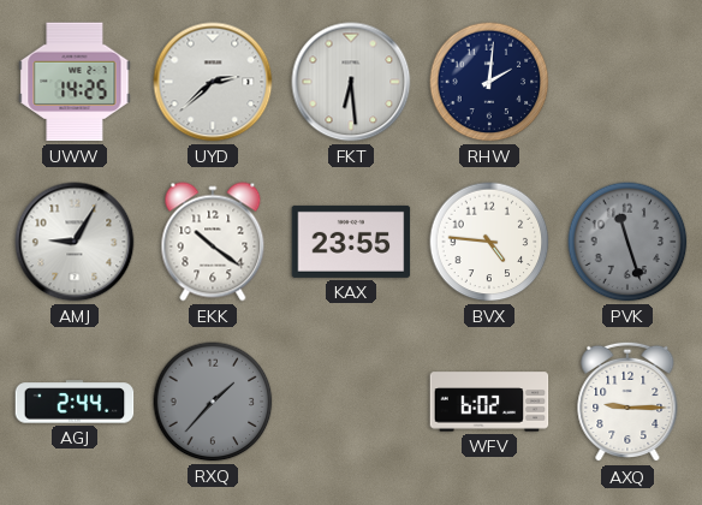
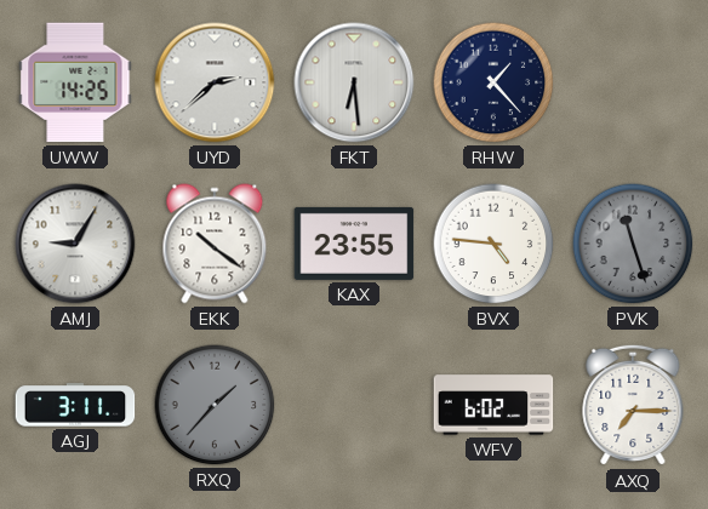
RHW: 2:01 -> 1:23 (493, 82)
AGJ: 2:44 -> 3:11 (75, 405)
AXQ: 9:15 -> 7:15 (633, 405)
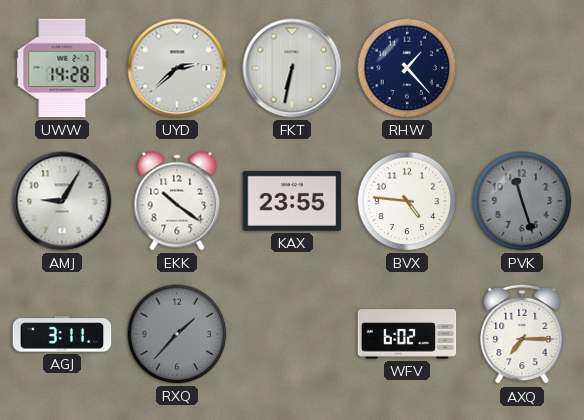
UWW: 14:25 -> 14:28 (62, 68)
FKT: 6:29 -> 6:32 (292, 68)
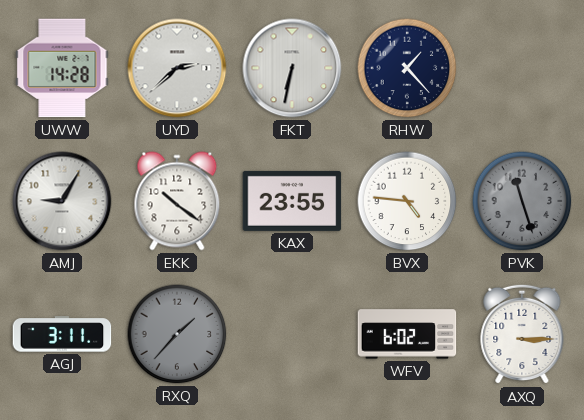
AXQ: 7:15 -> 3:15 (522, 334)
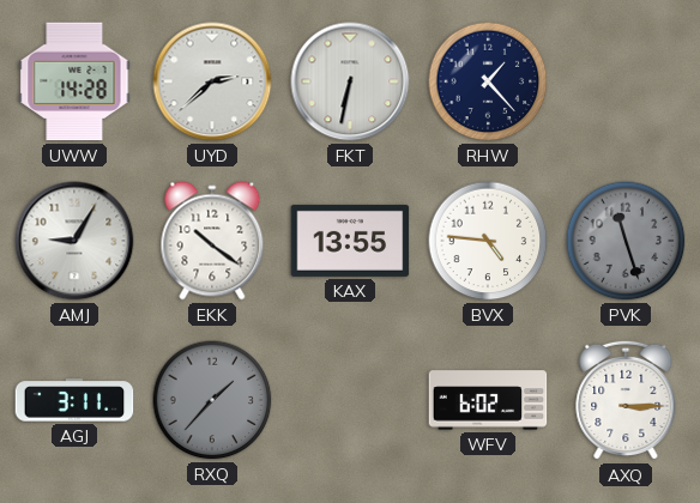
KAX: 23:55 -> 13:55 (350, 241)
